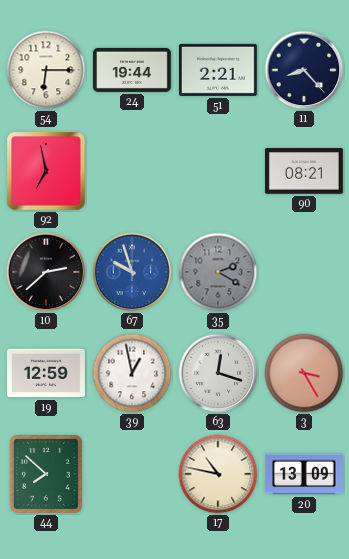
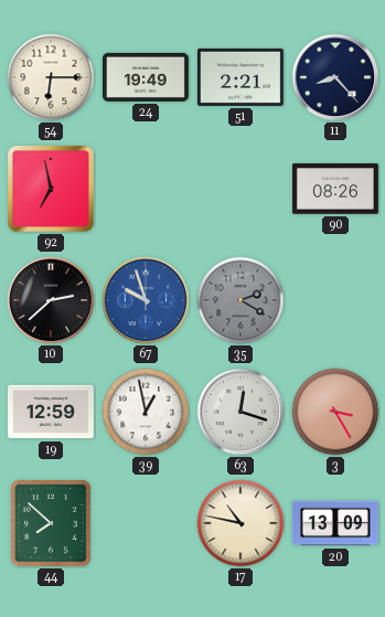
24: 19:44 -> 19:49 (146, 77)
90: 08:21 -> 08:26 (335, 189)
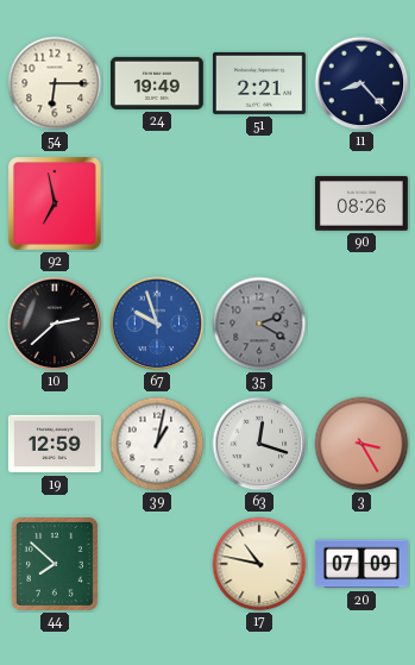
39: 12:58 -> 1:02 (157, 444)
20: 13:09 -> 07:09 (361, 564)
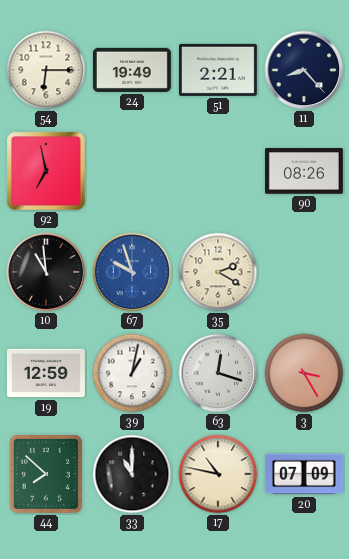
10: 2:38 -> 10:59 (46, 272)
35 dial: grey -> cream (218, 272)
33: none -> 11:00 (132, 474)
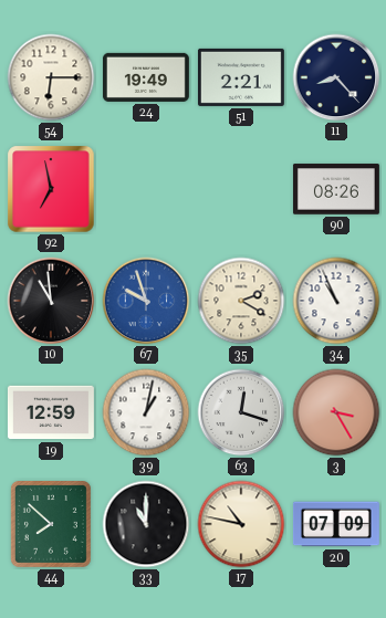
34: none -> 10:56 (336, 301)
